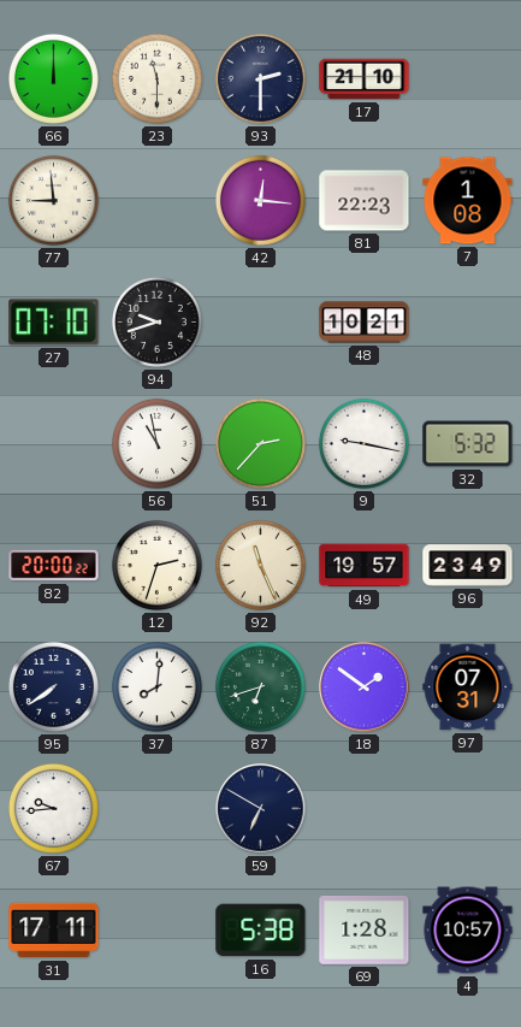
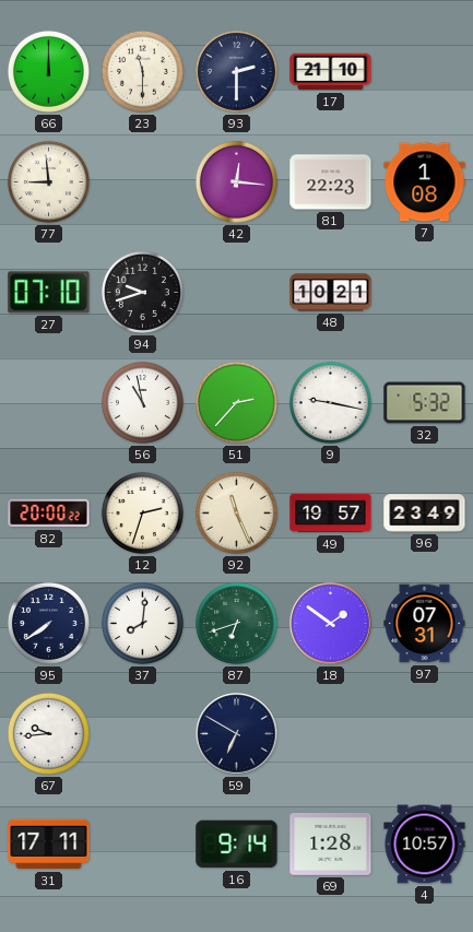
16: 5:38 -> 9:14 (237, 845)
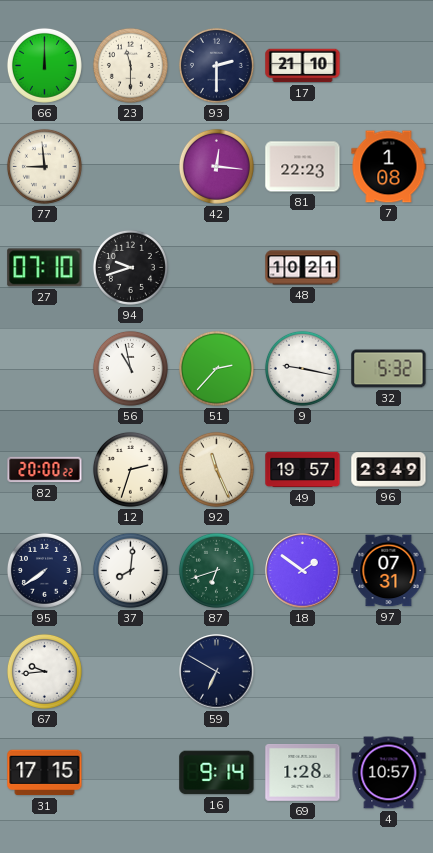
31: 17:11 -> 17:15 (45, 773)
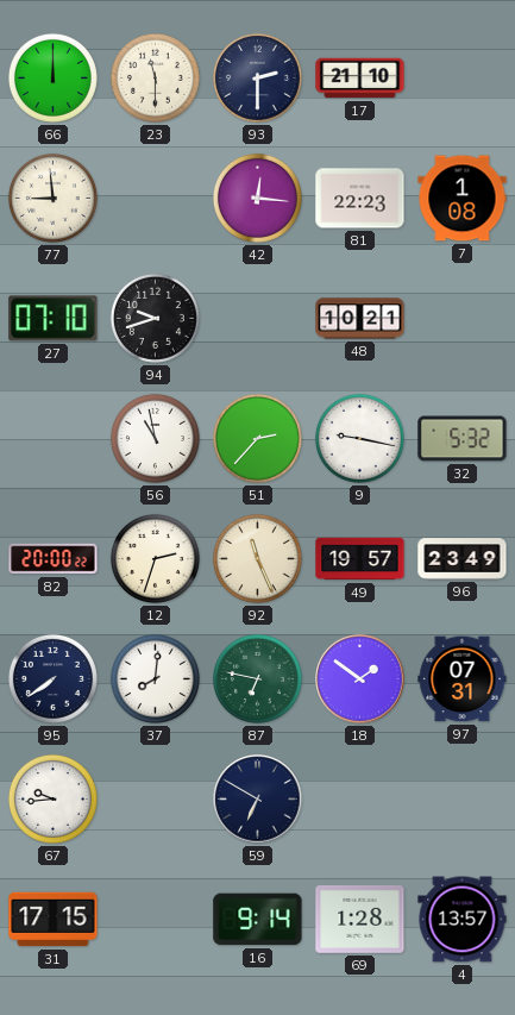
87: 6:42 -> 6:47 (257, 678)
4: 10:57 -> 13:57 (463, 920)
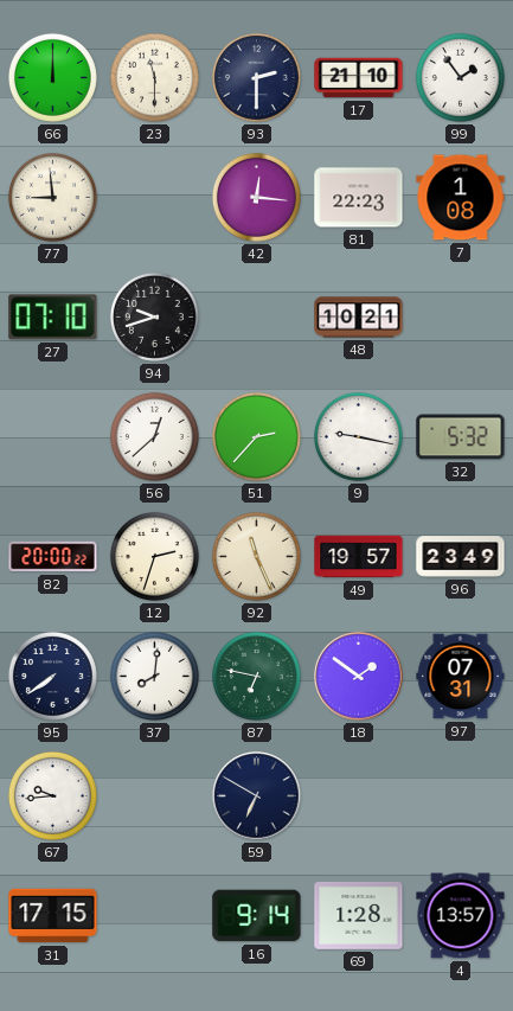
99: none -> 1:54 (460, 77)
56: 10:58 -> 12:38 (154, 436)
